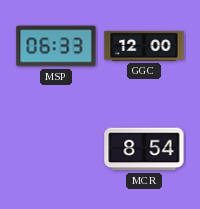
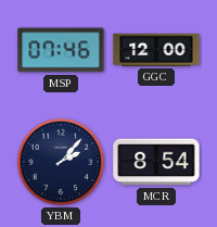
MSP: 06:33 -> 07:46 (61, 50)
YBM: none -> 2:07 (61, 162)
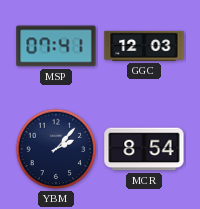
MSP: 07:46 -> 07:41 (56, 46)
GGC: 12:00 -> 12:03 (144, 46)
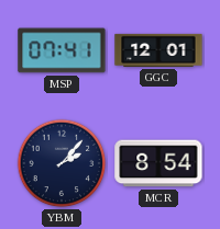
GGC: 12:03 -> 12:01 (158, 50)
